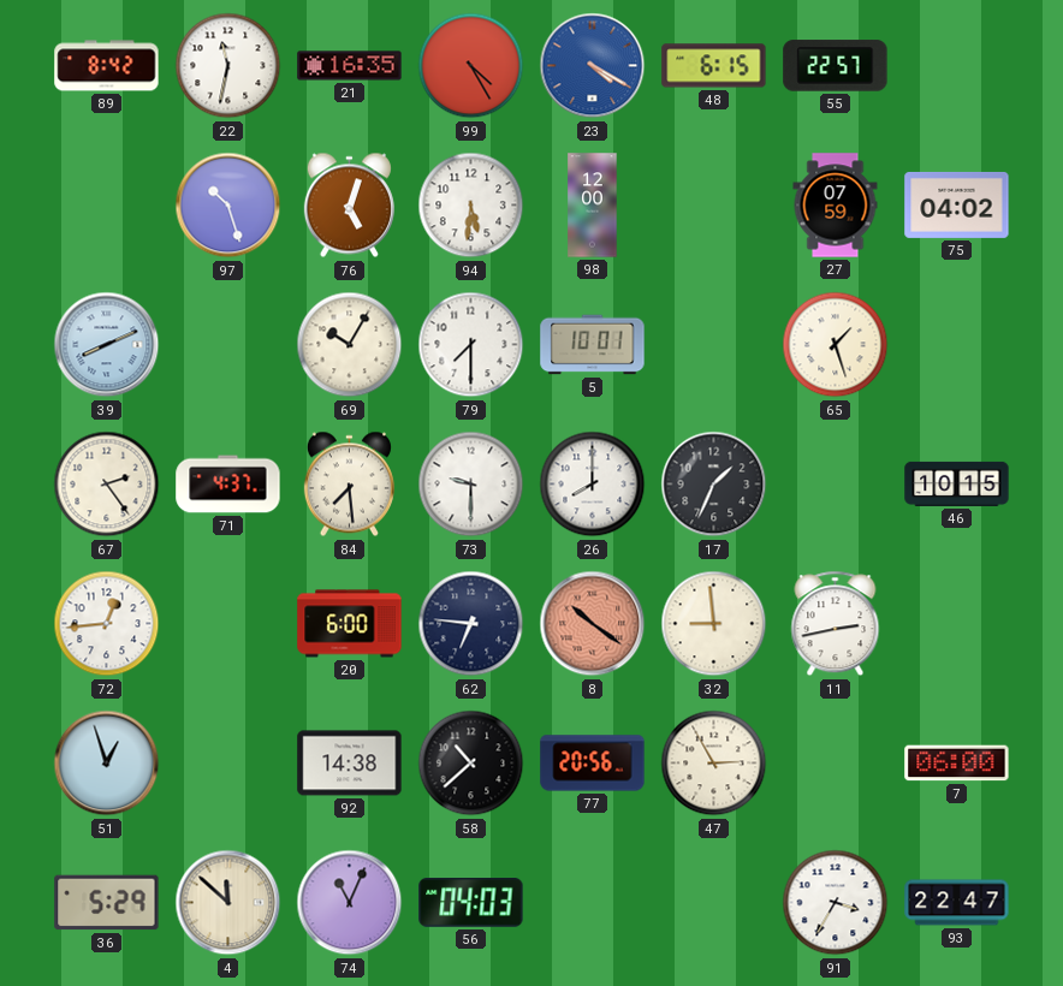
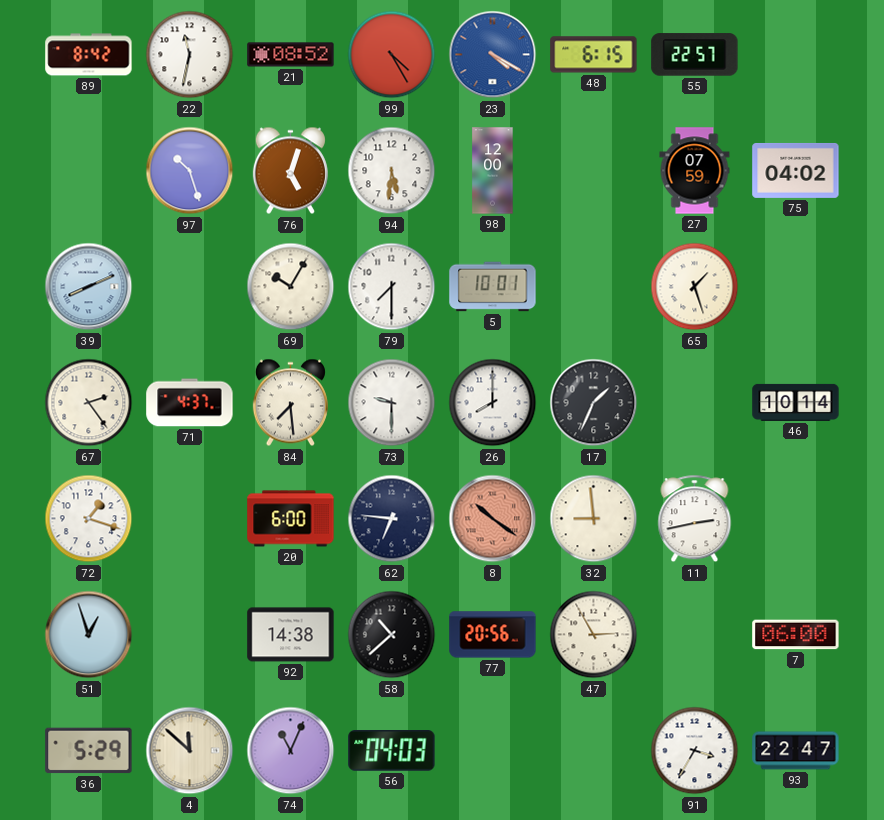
21: 16:35 -> 08:52 (291, 55)
46: 10:15 -> 10:14 (796, 402)
72: 12:44 -> 1:18 (89, 519)
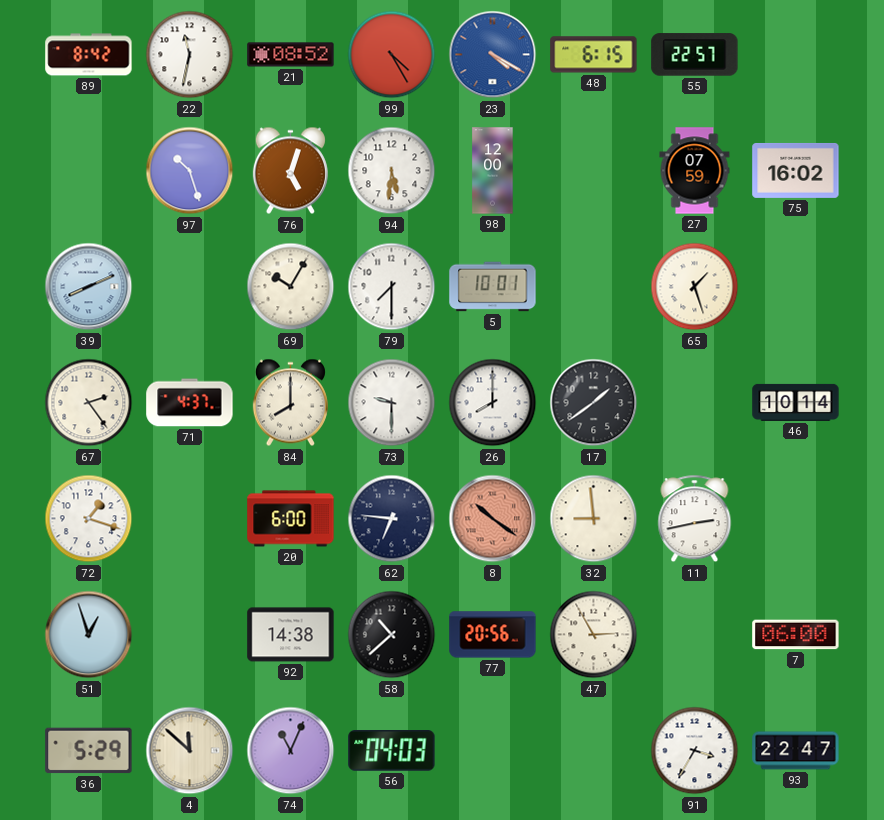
75: 04:02 -> 16:02 (796, 170)
84: 7:29 -> 8:00 (290, 403)
17: 1:34 -> 1:39 (594, 403)
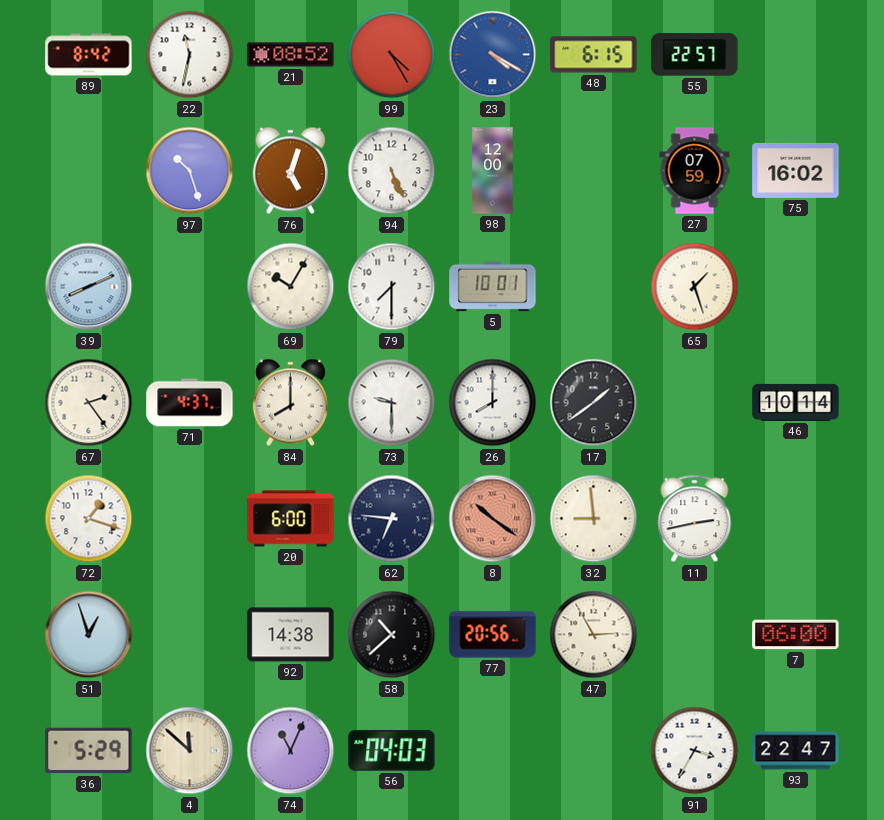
94: 5:31 -> 5:26 (392, 171)
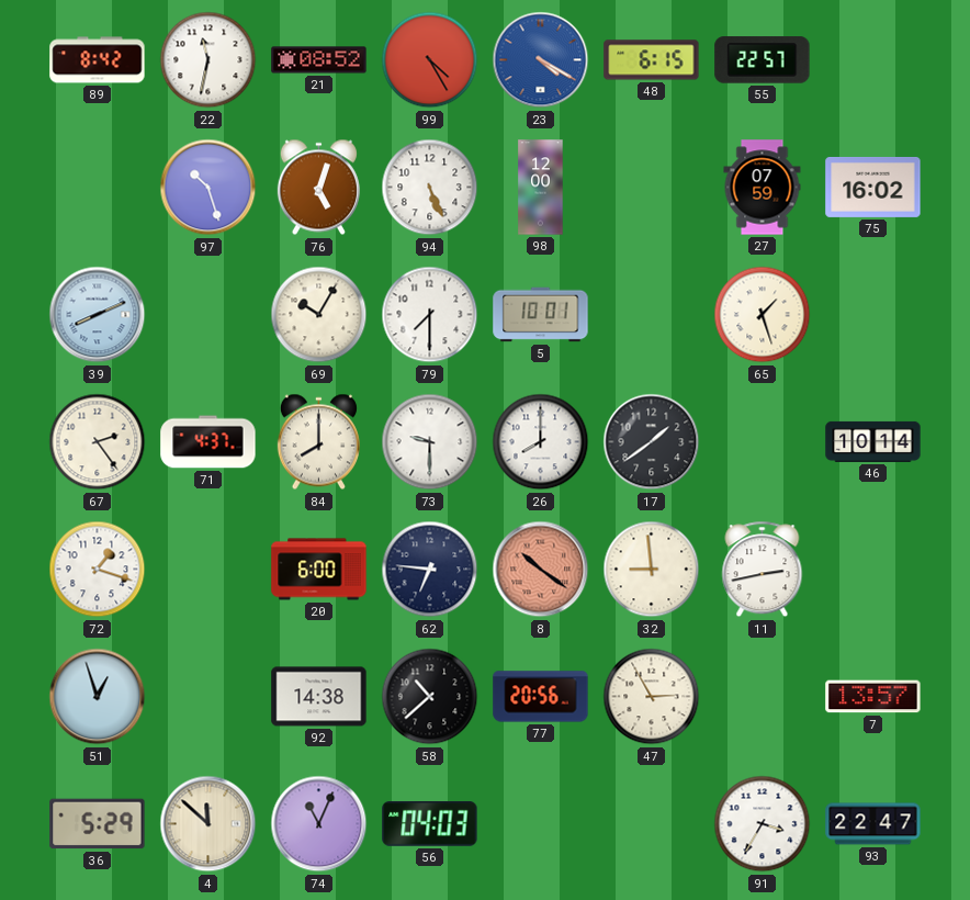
7: 06:00 -> 13:57 (873, 697)
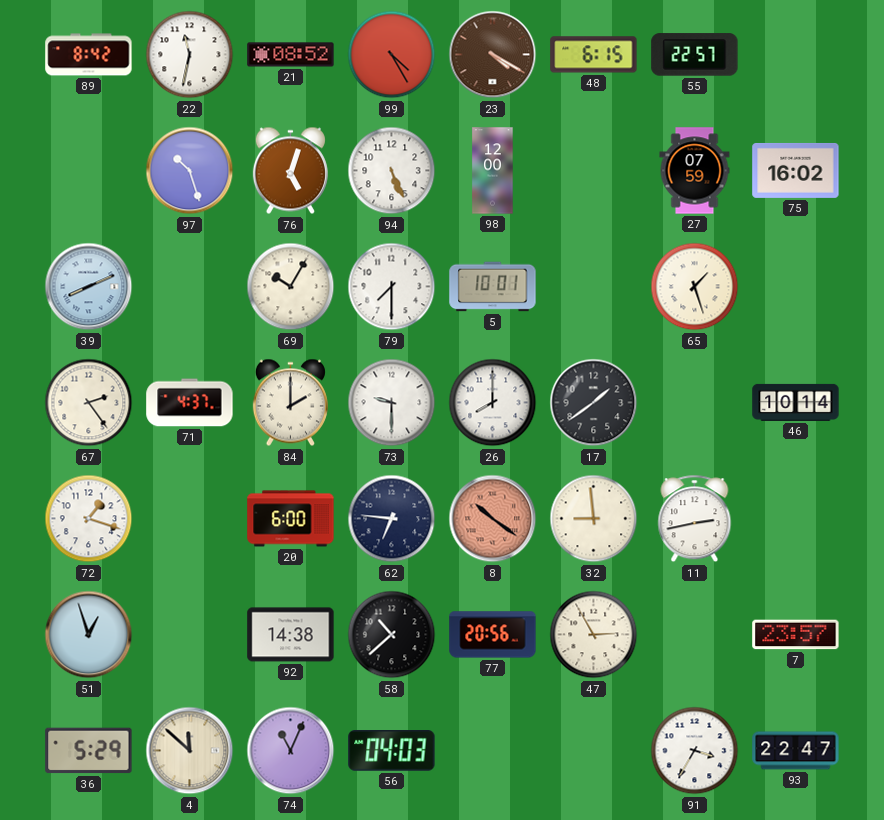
23 dial: blue -> brown (493, 55)
84: 8:00 -> 2:00 (290, 403)
7: 13:57 -> 23:57 (796, 635)
